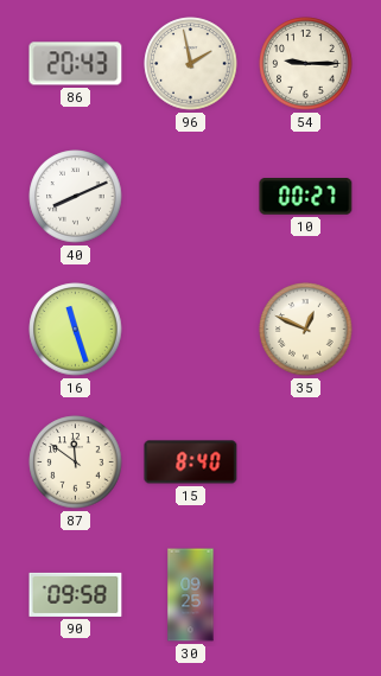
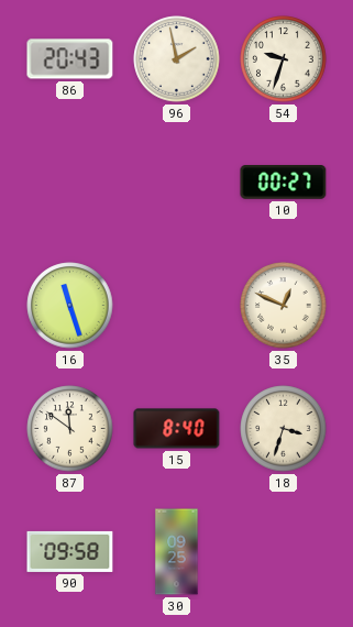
54: 9:15 -> 9:33 (284, 59)
40: 8:11 -> none (76, 197)
18: none -> 3:33 (284, 429)
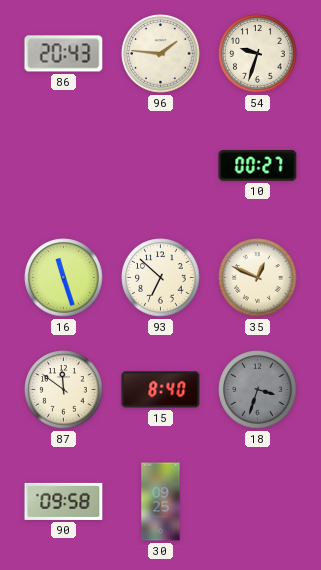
96: 1:58 -> 1:46 (161, 54)
93: none -> 6:52 (161, 278)
18 dial: cream -> grey (258, 390)
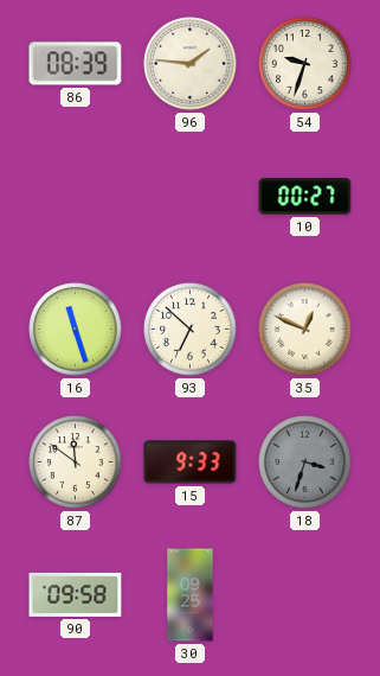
86: 20:43 -> 08:39 (76, 64)
15: 8:40 -> 9:33 (191, 463)
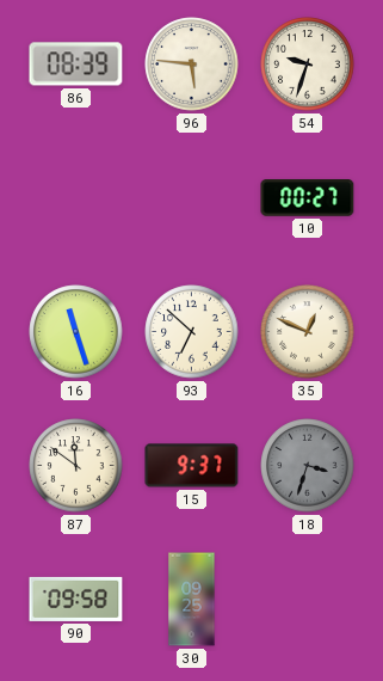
96: 1:46 -> 5:46 (192, 65)
15: 9:33 -> 9:37 (192, 466)
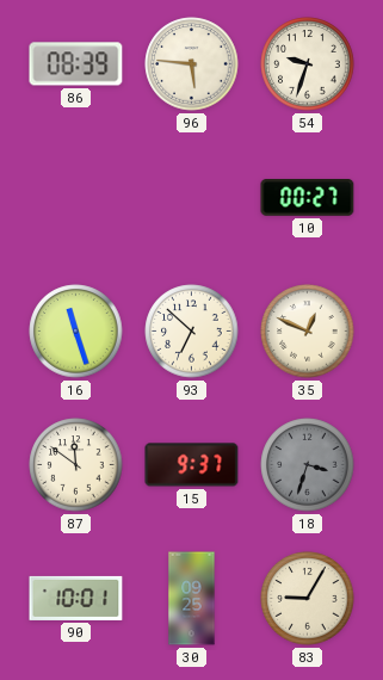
90: 09:58 -> 10:01 (76, 598)
83: none -> 9:05 (308, 599)
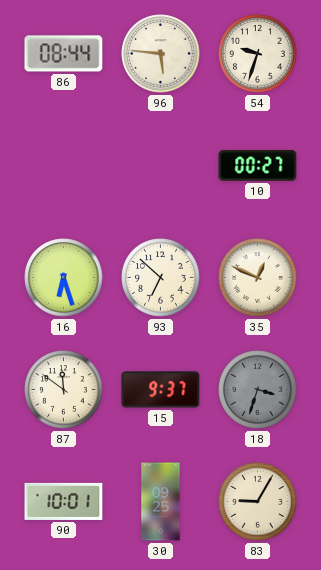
86: 08:39 -> 08:44 (64, 54)
16: 11:27 -> 6:27 (64, 278)
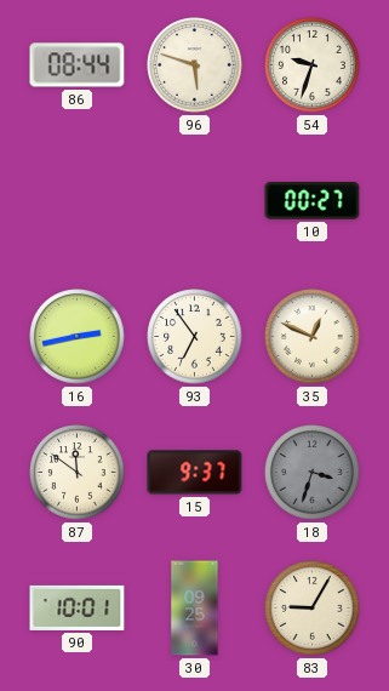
96: 5:46 -> 5:48 (195, 65)
16: 6:27 -> 2:43 (78, 337)
93: 6:52 -> 6:54 (195, 337)
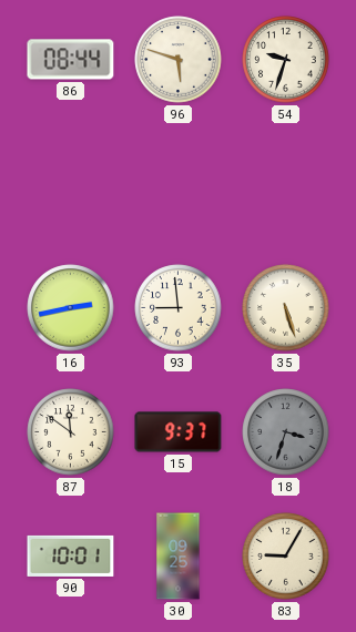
10: 00:27 -> none (313, 201)
93: 6:54 -> 8:59 (179, 308)
35: 12:49 -> 5:27 (286, 308)
